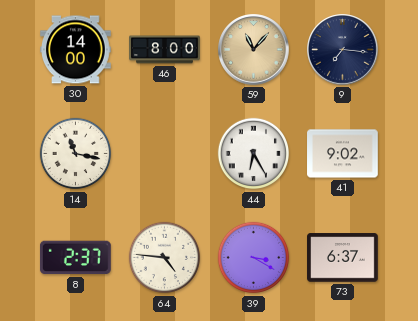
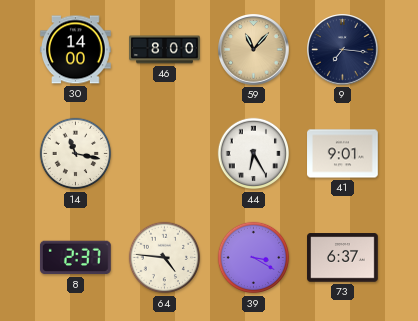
41: 9:02 -> 9:01 (343, 154)
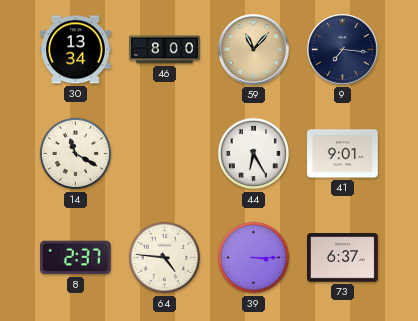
30: 14:00 -> 13:34 (76, 50)
14: 11:17 -> 11:20 (76, 154)
39: 3:20 -> 3:15 (254, 258)
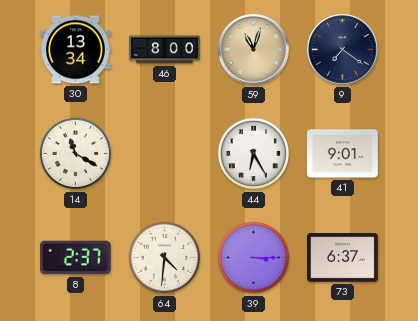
59: 11:07 -> 11:03 (254, 50)
9: 7:16 -> 7:21 (343, 50)
64: 4:46 -> 4:31 (165, 258)
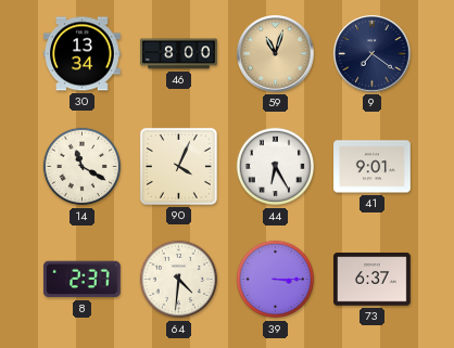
90: none -> 4:04 (178, 166)
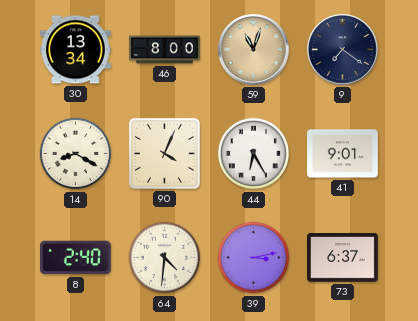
14: 11:20 -> 8:20 (76, 154)
8: 2:37 -> 2:40 (75, 258)
39: 3:15 -> 3:13 (254, 258)
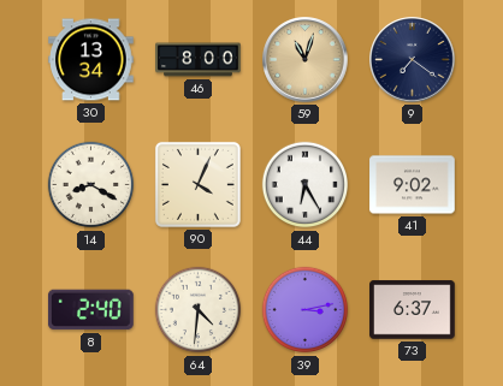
41: 9:01 -> 9:02 (413, 185)
